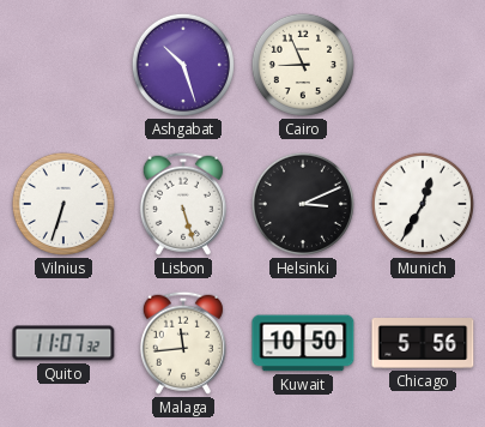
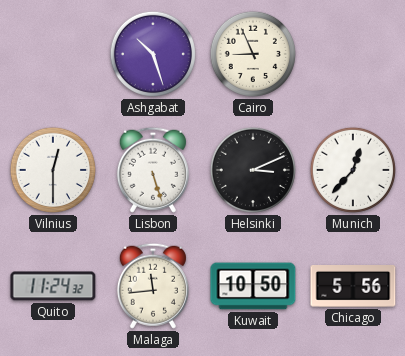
Vilnius: 6:33 -> 12:30 (53, 170)
Munich: 12:35 -> 12:37 (353, 170)
Quito: 11:07 -> 11:24 (53, 286)
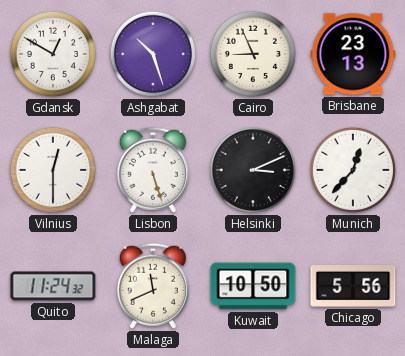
Gdansk: none -> 12:50 (53, 54)
Brisbane: none -> 23:13 (353, 54)
Malaga: 11:44 -> 11:41 (153, 286)
